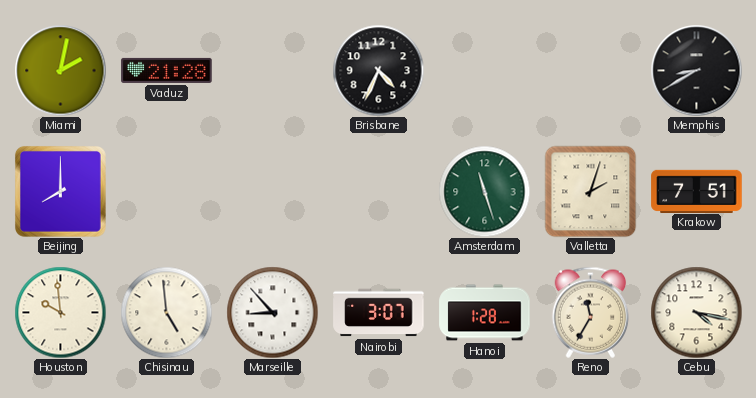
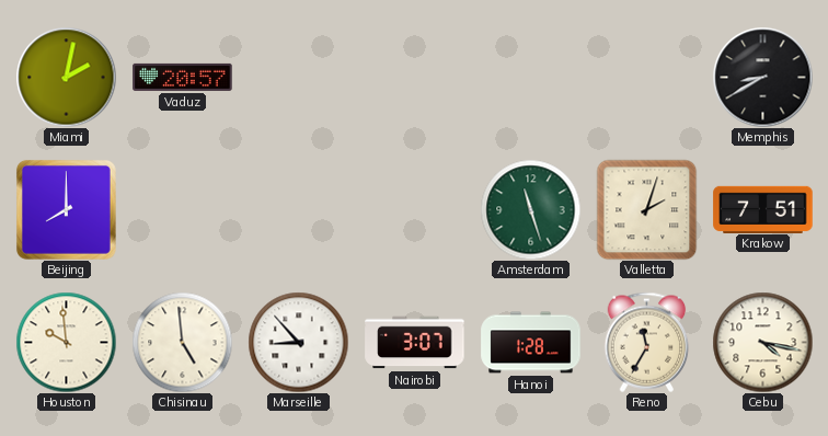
Vaduz: 21:28 -> 20:57 (183, 77)
Brisbane: 4:34 -> none (378, 70)
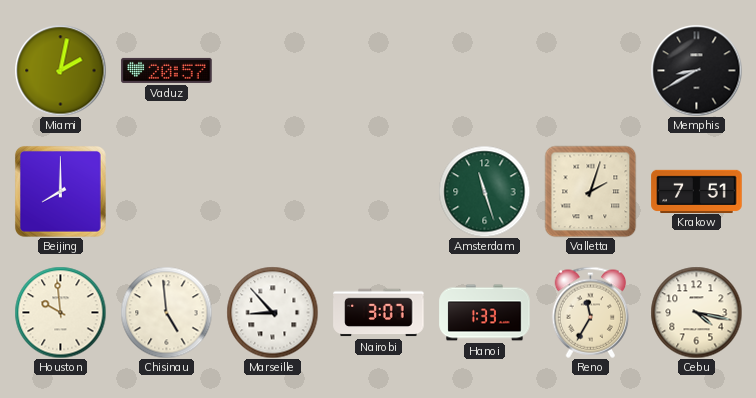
Hanoi: 1:28 -> 1:33 (485, 313)
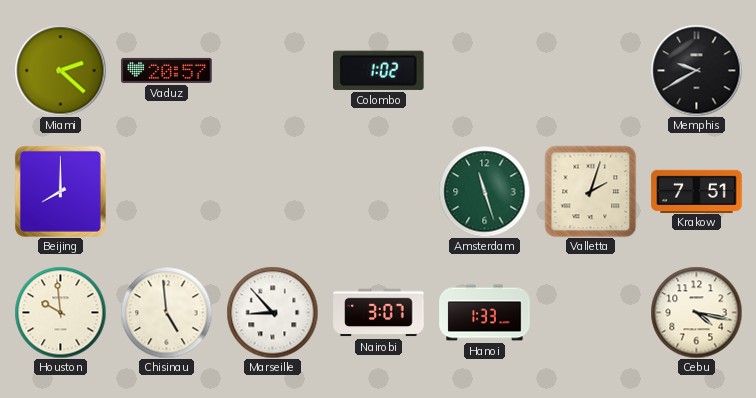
Miami: 2:02 -> 2:22 (60, 70)
Colombo: none -> 1:02 (379, 70)
Memphis: 8:40 -> 9:40 (696, 70)
Reno: 11:35 -> none (591, 312)
